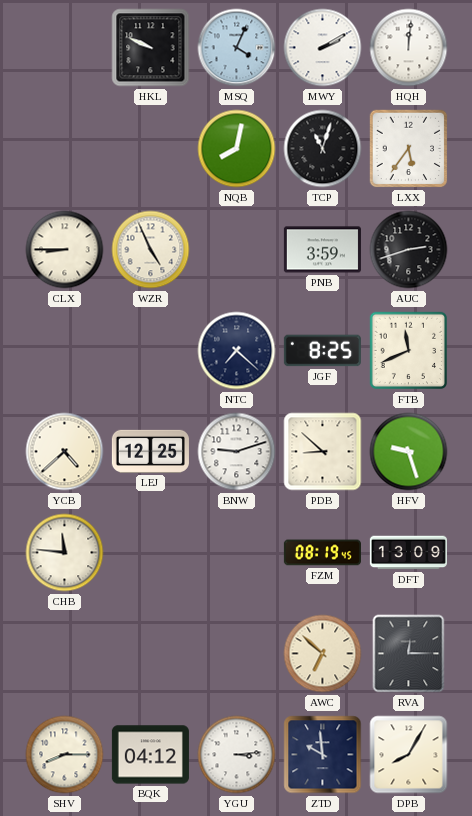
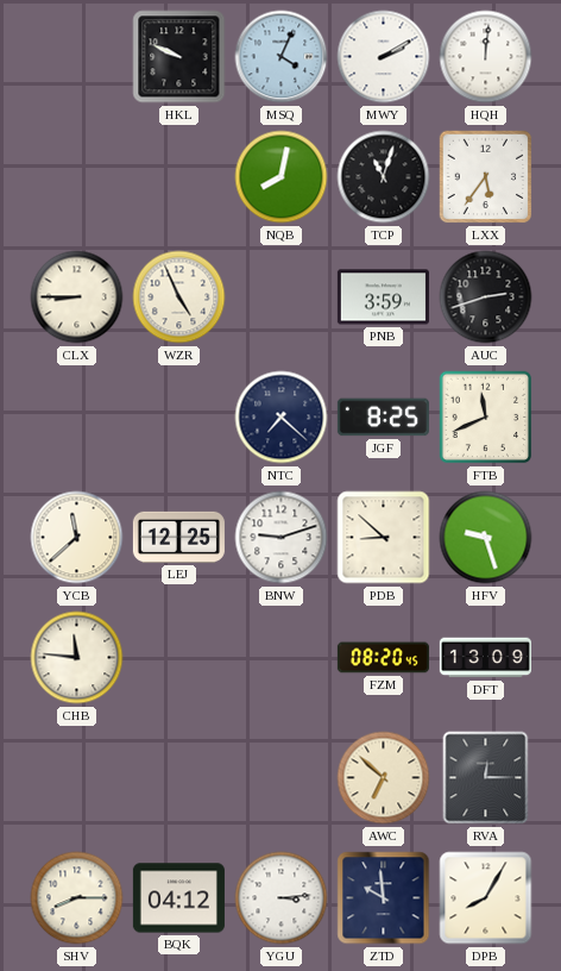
YCB: 4:38 -> 11:38 (77, 538)
FZM: 08:19 -> 08:20 (383, 658)
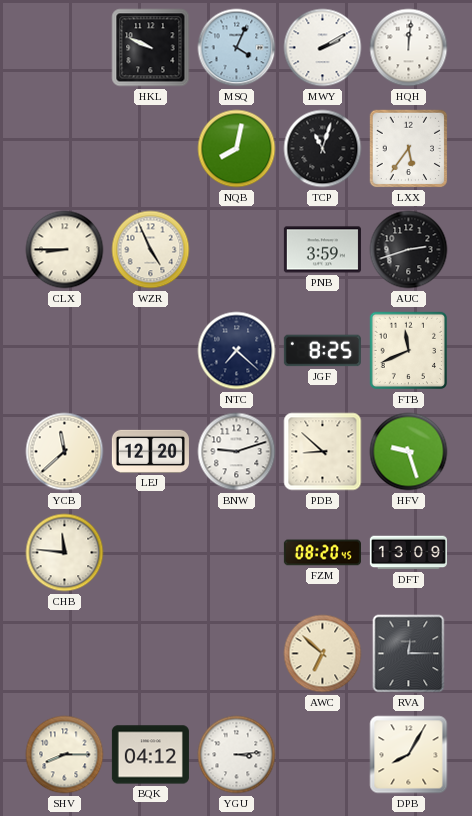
LEJ: 12:25 -> 12:20 (150, 451)
ZTD: 9:59 -> none (384, 898)
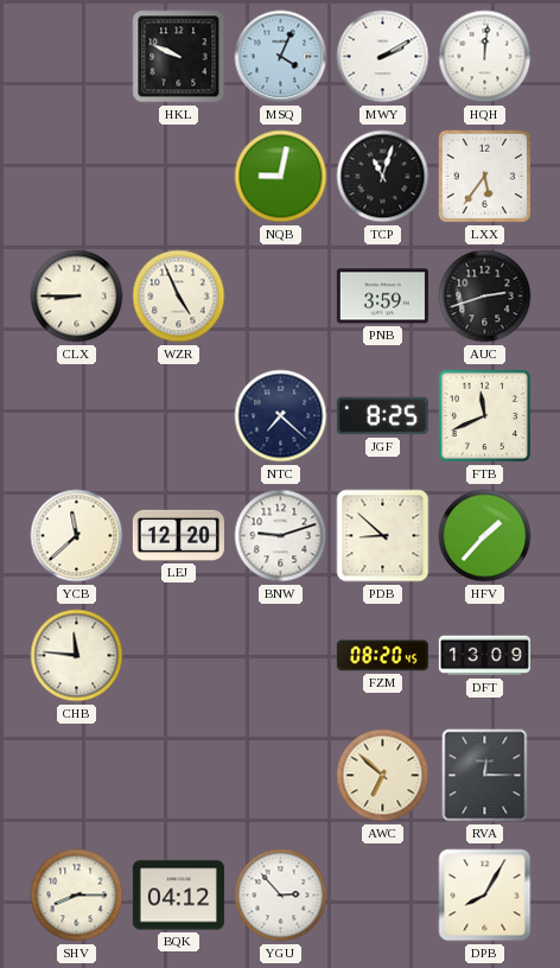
NQB: 8:02 -> 9:02 (281, 177)
HFV: 9:27 -> 1:37 (485, 536)
YGU: 3:14 -> 2:53 (281, 896)
